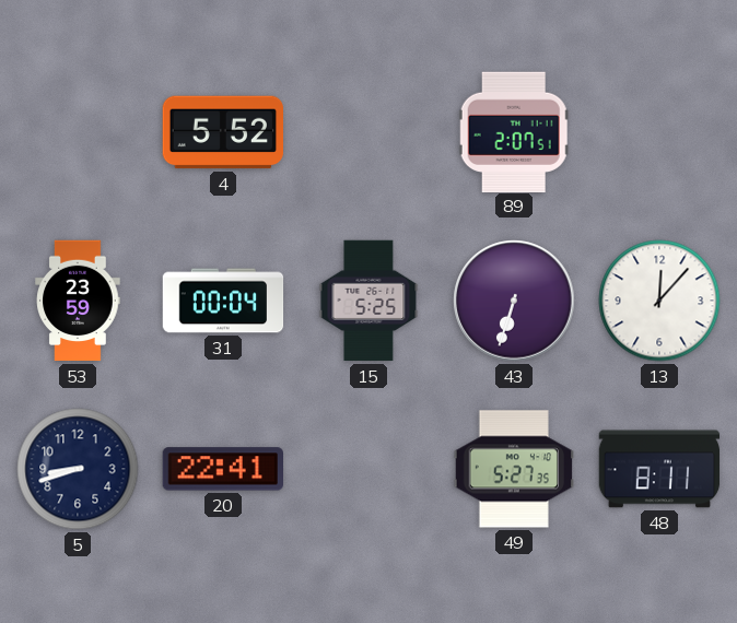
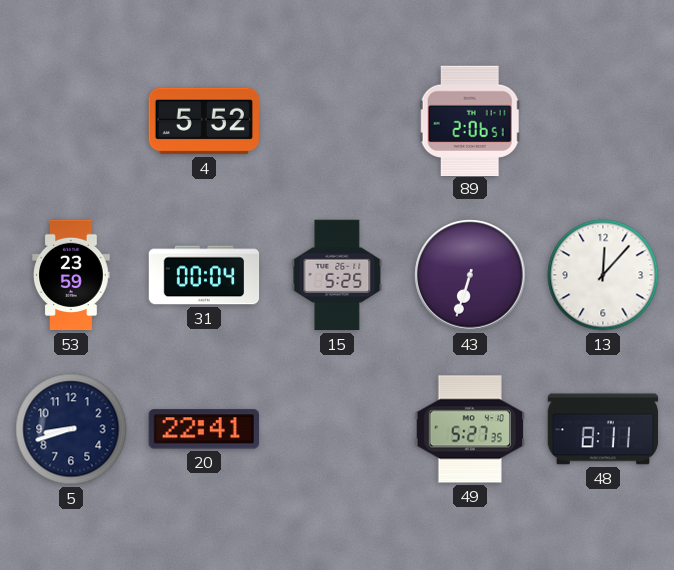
89: 2:07 -> 2:06 (470, 120)
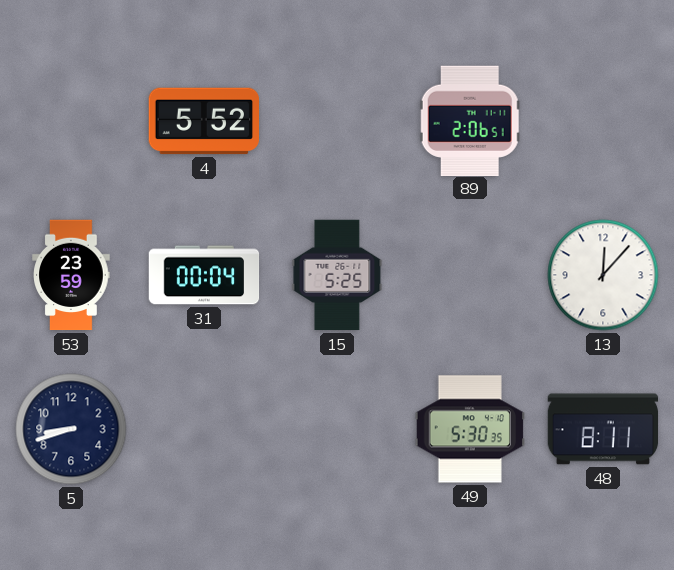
43: 6:33 -> none (470, 275)
20: 22:41 -> none (203, 429)
49: 5:27 -> 5:30 (470, 429)
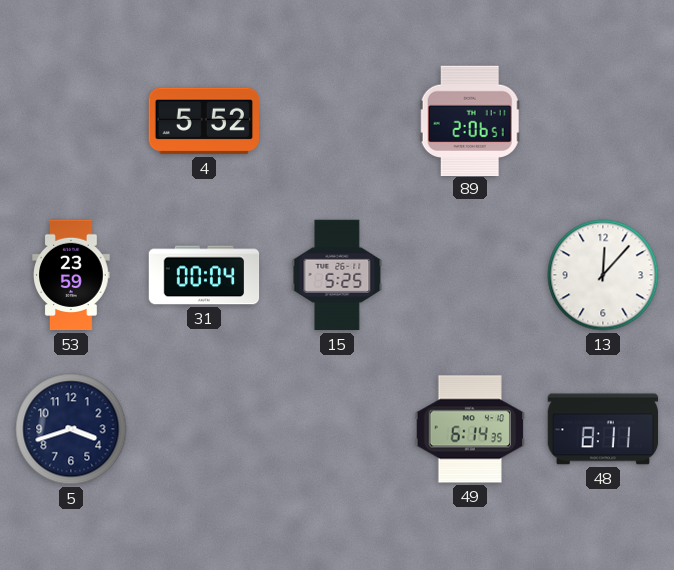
5: 8:42 -> 3:42 (71, 429)
49: 5:30 -> 6:14 (470, 429)
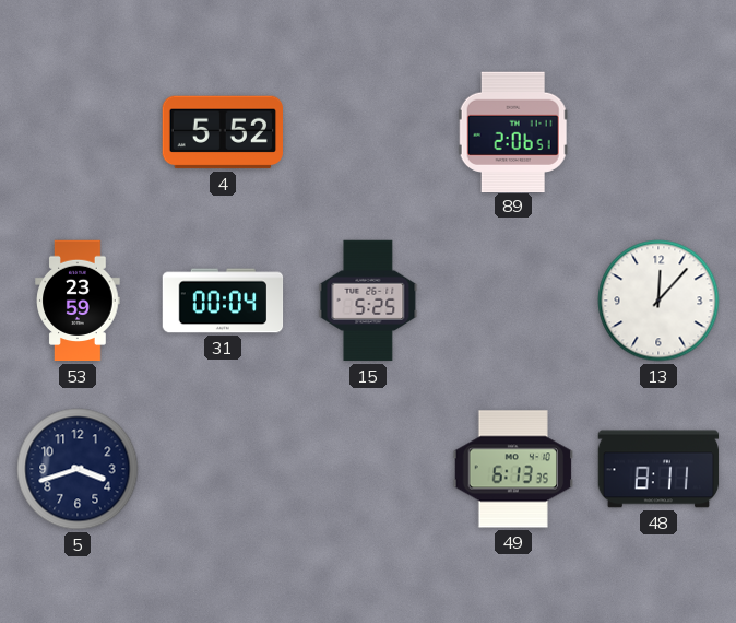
49: 6:14 -> 6:13 (513, 469)
